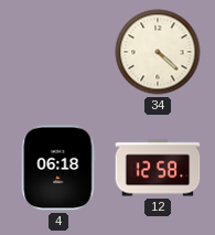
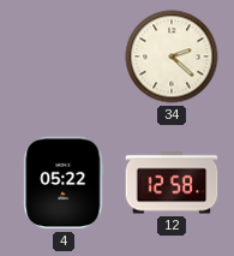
34: 4:22 -> 2:22 (172, 56)
4: 06:18 -> 05:22 (64, 183)
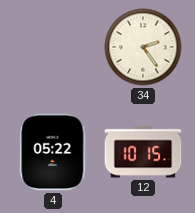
34: 2:22 -> 2:24 (143, 47)
12: 12:58 -> 10:15 (143, 152)
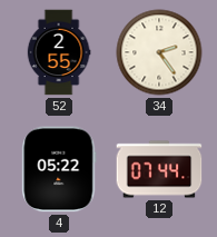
52: none -> 2:55 (59, 52)
12: 10:15 -> 07:44 (159, 169)
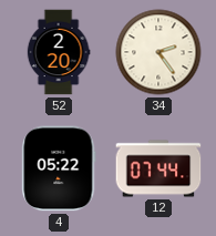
52: 2:55 -> 2:20 (59, 52)
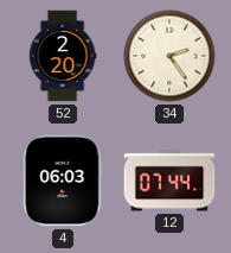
4: 05:22 -> 06:03 (63, 181)
